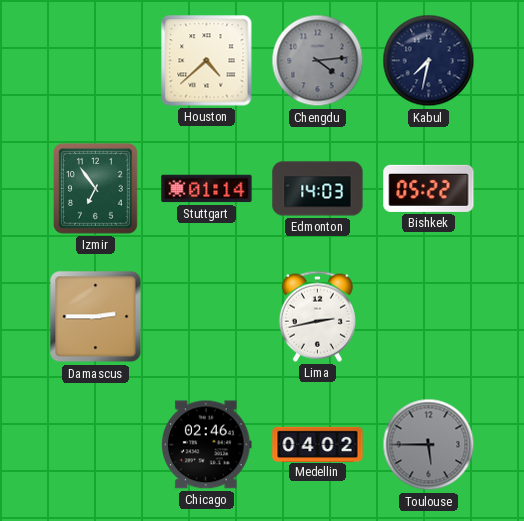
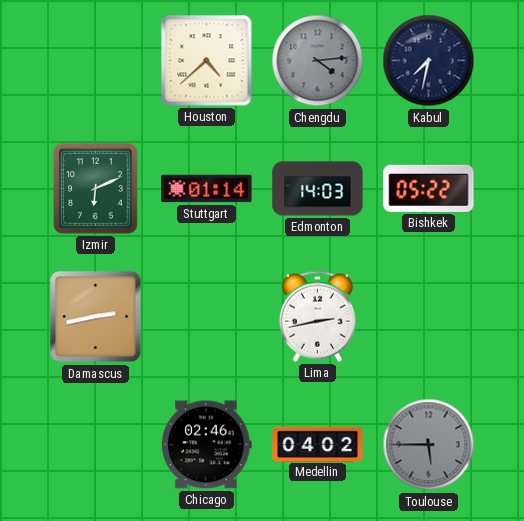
Izmir: 6:54 -> 6:11 (96, 189)
Damascus: 2:45 -> 2:43 (96, 317)
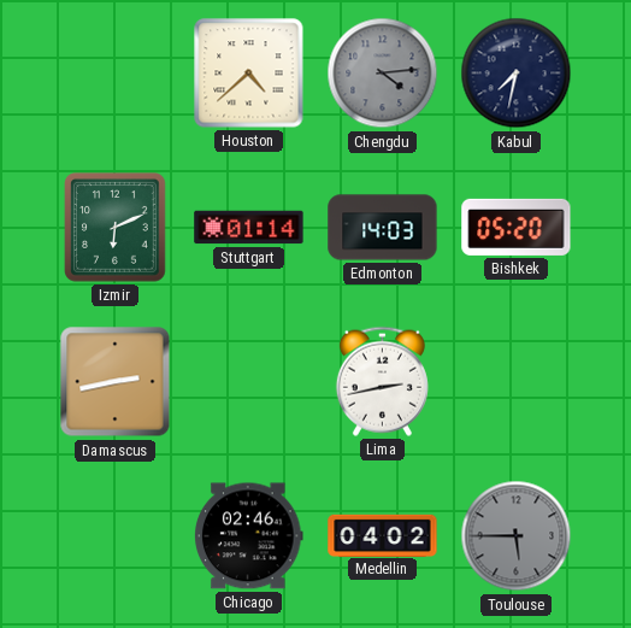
Bishkek: 05:22 -> 05:20 (517, 227)
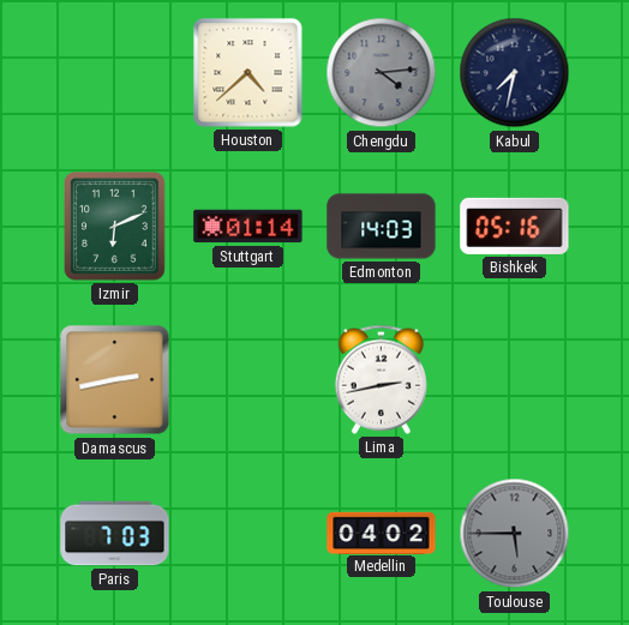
Bishkek: 05:20 -> 05:16 (515, 226)
Paris: none -> 7:03 (115, 534)
Chicago: 02:46 -> none (249, 536)
